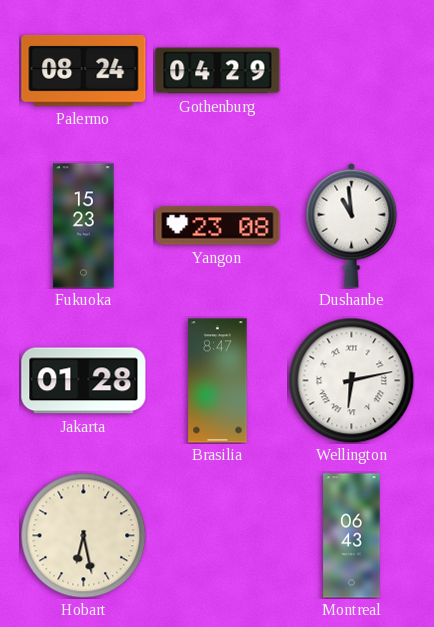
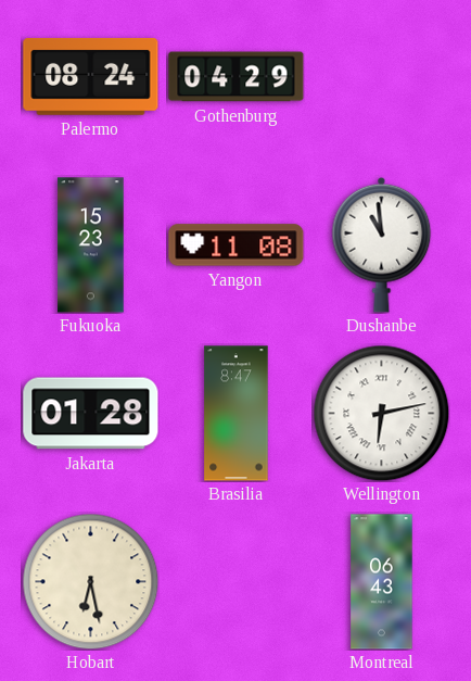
Yangon: 23:08 -> 11:08 (237, 245)
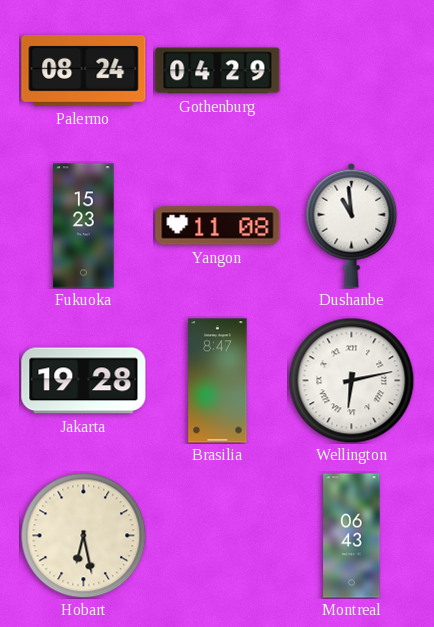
Jakarta: 01:28 -> 19:28 (84, 381)
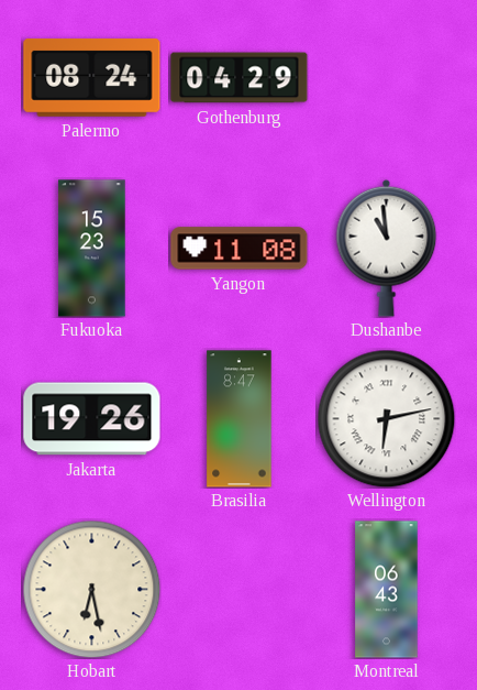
Jakarta: 19:28 -> 19:26 (92, 419)
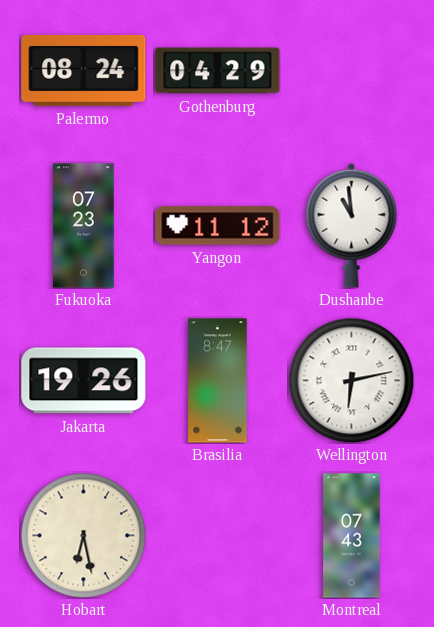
Fukuoka: 15:23 -> 07:23 (84, 226)
Yangon: 11:08 -> 11:12 (218, 226)
Montreal: 06:43 -> 07:43 (352, 536)
